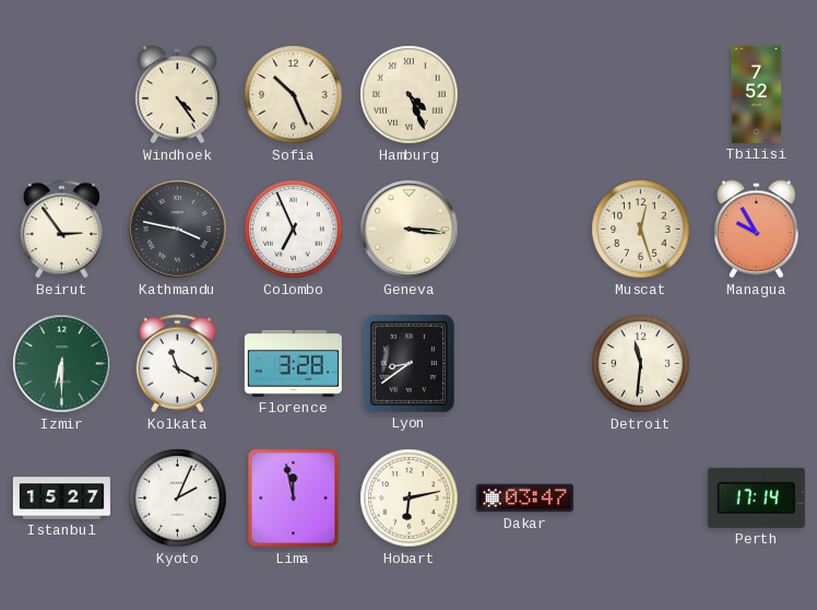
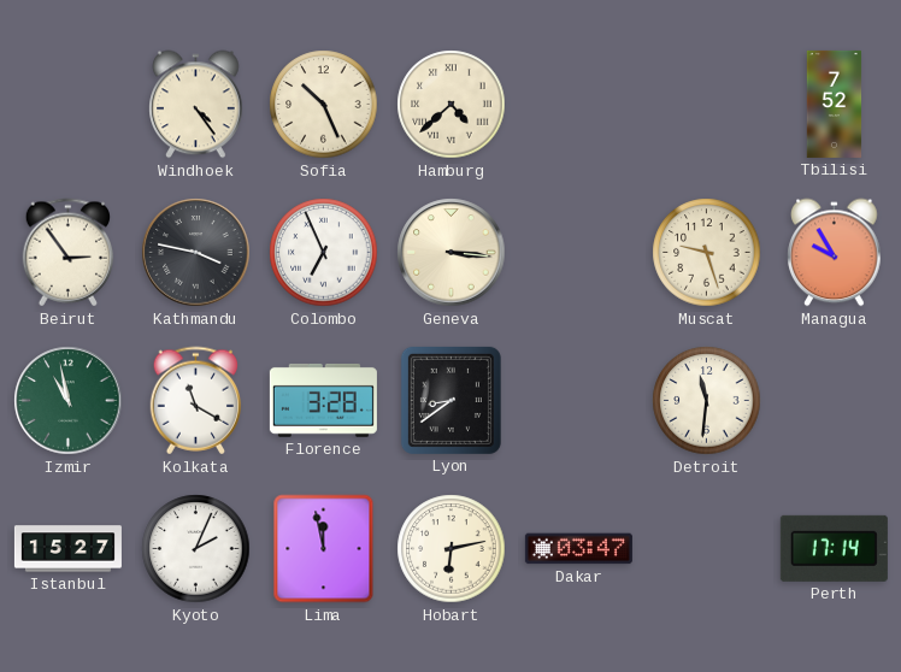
Hamburg: 4:26 -> 4:38 (452, 105)
Muscat: 12:27 -> 9:27 (707, 253)
Izmir: 6:30 -> 10:58 (69, 401)
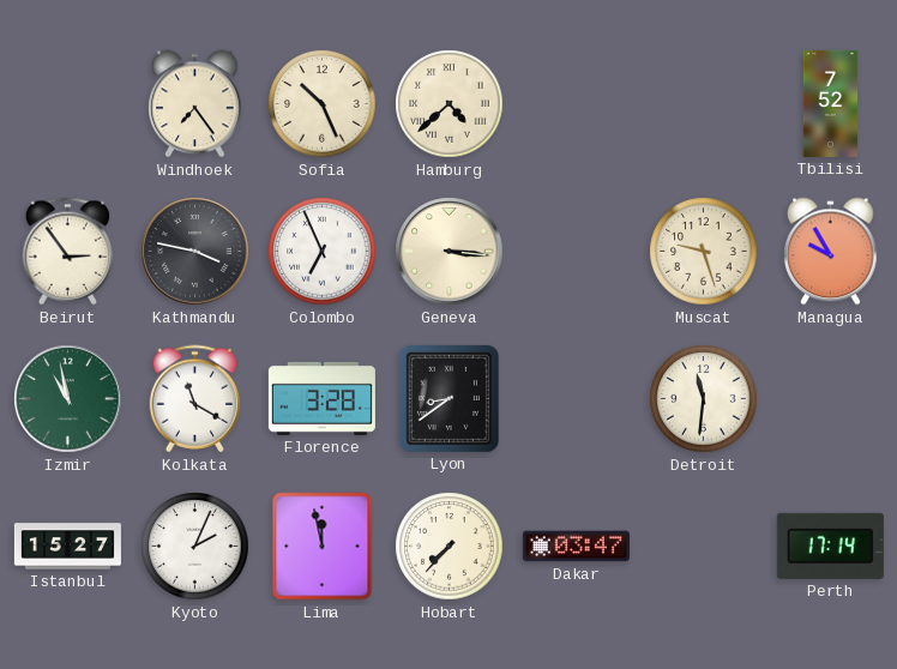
Windhoek: 4:24 -> 7:24 (195, 104)
Hobart: 6:13 -> 7:37 (450, 547)
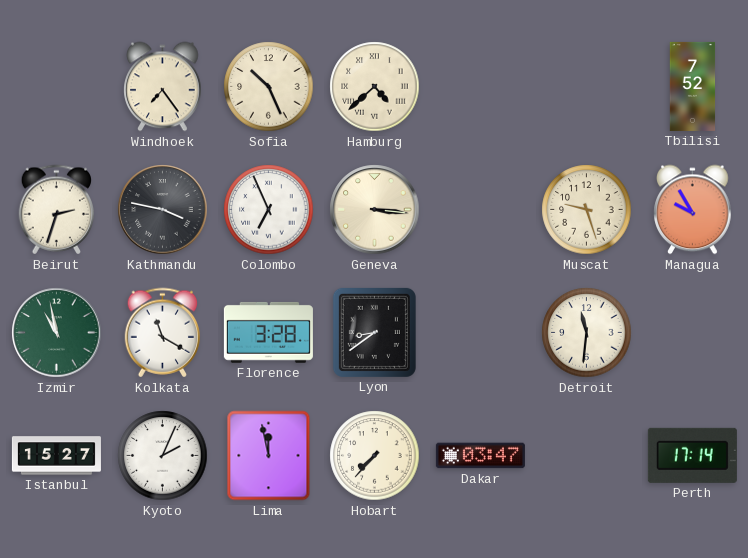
Beirut: 2:54 -> 2:33 (57, 210)
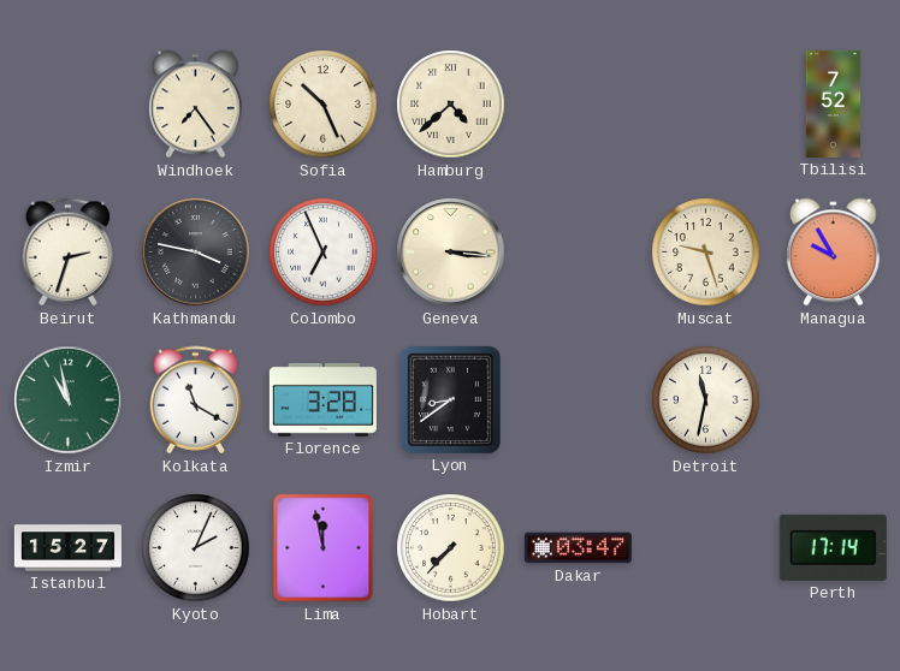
Detroit: 11:31 -> 11:32 (706, 400)
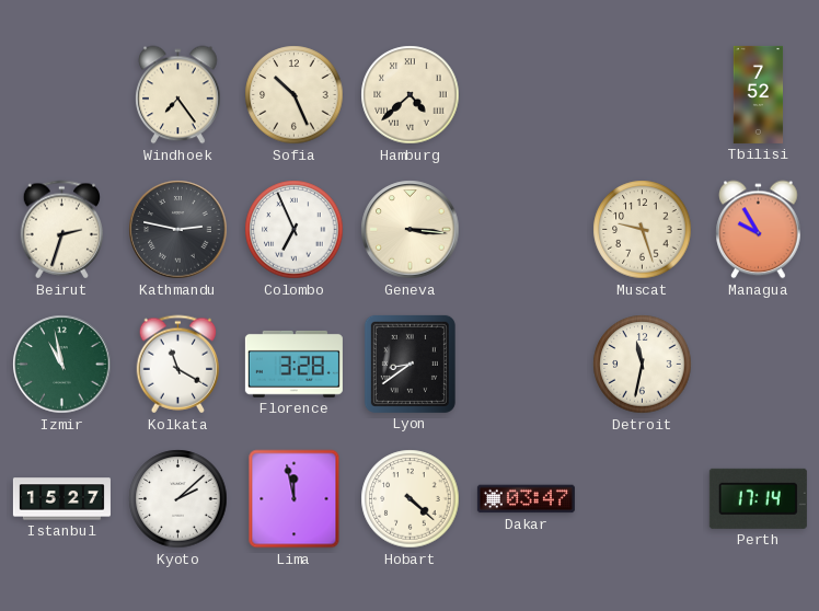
Kathmandu: 3:47 -> 2:47 (178, 230)
Kyoto: 2:04 -> 2:08 (178, 499)
Hobart: 7:37 -> 4:22 (411, 499)
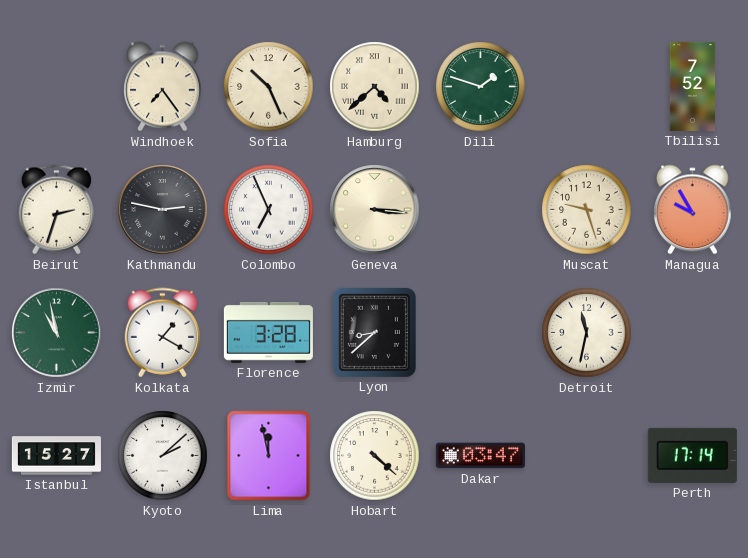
Dili: none -> 1:48 (481, 87)
Kolkata: 11:20 -> 1:20 (163, 333)
Lyon: 8:39 -> 8:38 (374, 332)
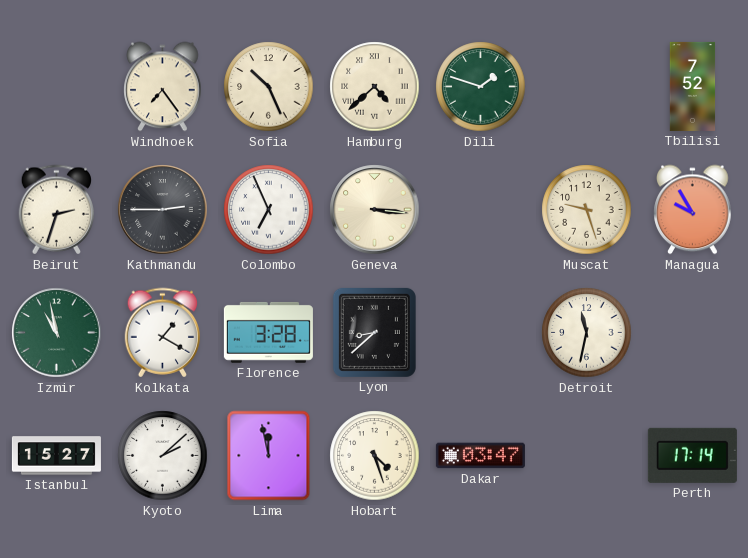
Kathmandu: 2:47 -> 2:45 (163, 210)
Hobart: 4:22 -> 4:27 (375, 456)
